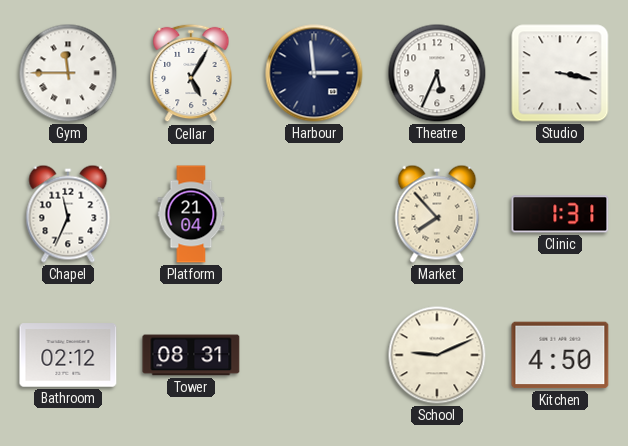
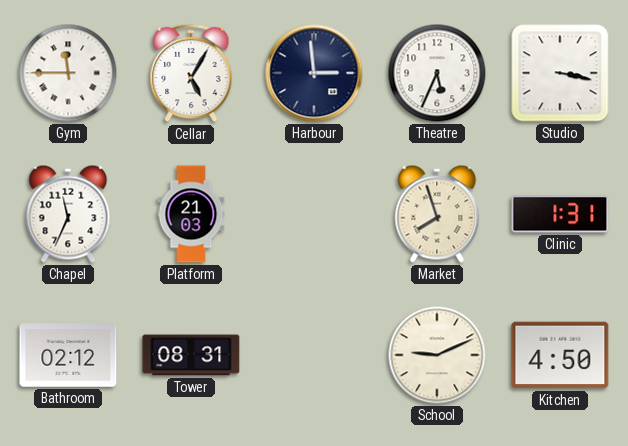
Platform: 21:04 -> 21:03 (191, 214)
Market: 7:53 -> 7:57 (437, 214)
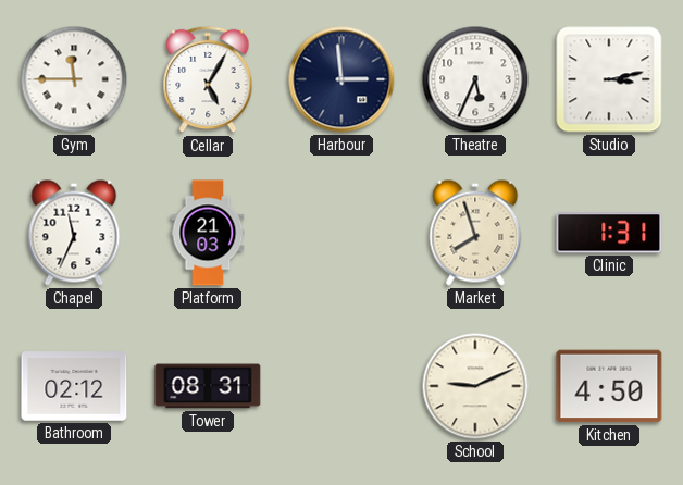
Studio: 3:17 -> 3:13 (609, 79)
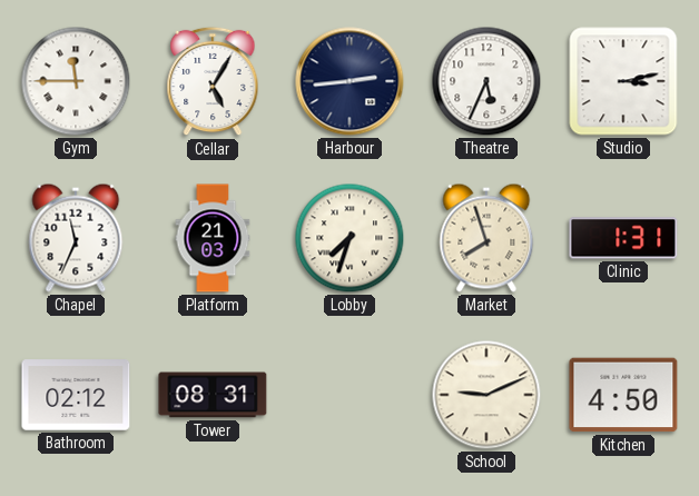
Harbour: 2:59 -> 2:44 (349, 81)
Lobby: none -> 7:33 (349, 238)
